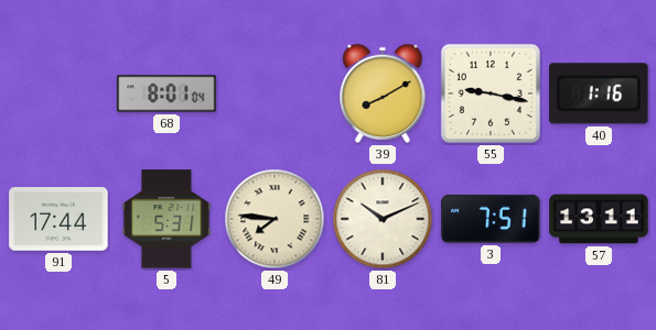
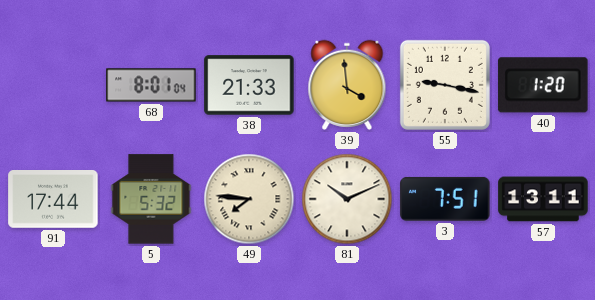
38: none -> 21:33 (249, 85)
39: 8:10 -> 3:59 (347, 85)
40: 1:16 -> 1:20 (543, 85)
5: 5:31 -> 5:32 (151, 199)
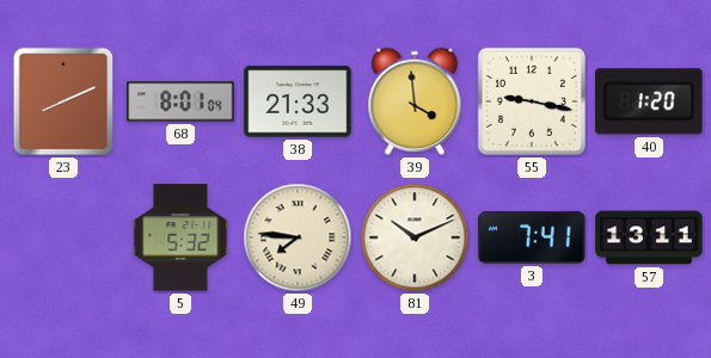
23: none -> 8:11 (63, 101)
91: 17:44 -> none (53, 199)
3: 7:51 -> 7:41 (532, 237)
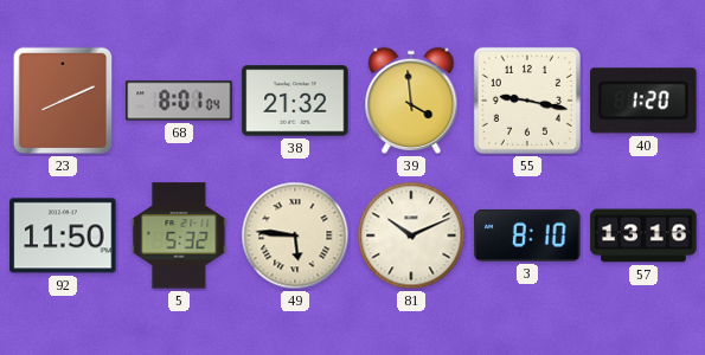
38: 21:33 -> 21:32 (295, 101)
92: none -> 11:50 (63, 235)
49: 7:46 -> 5:46 (295, 235)
3: 7:41 -> 8:10 (527, 235)
57: 13:11 -> 13:16 (643, 235)
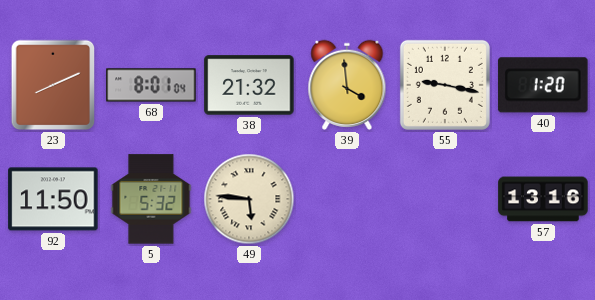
81: 10:11 -> none (411, 235)
3: 8:10 -> none (527, 235)
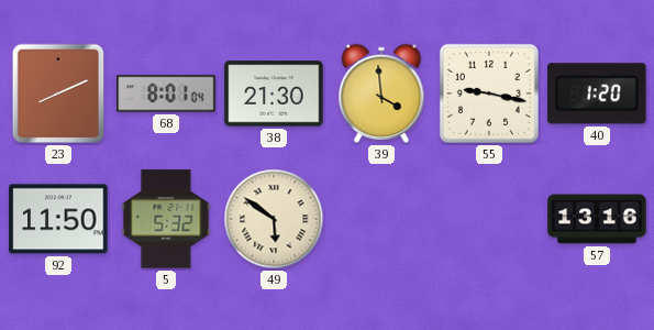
38: 21:32 -> 21:30 (274, 94)
49: 5:46 -> 5:51 (274, 219)
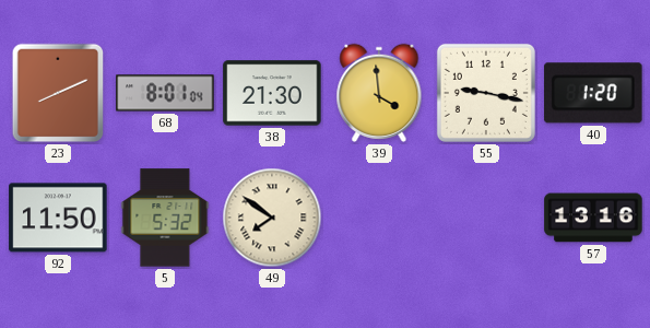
49: 5:51 -> 7:51 (272, 218)
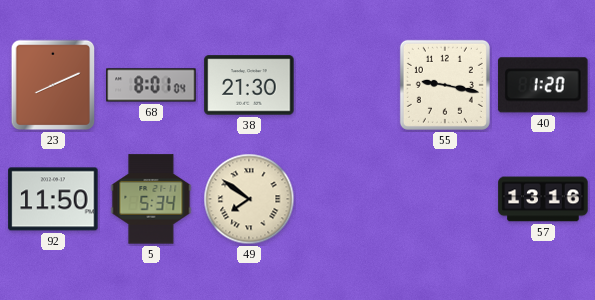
39: 3:59 -> none (379, 93)
5: 5:32 -> 5:34 (151, 199)
